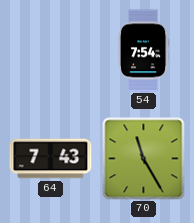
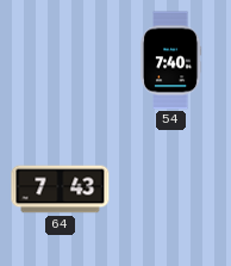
54: 7:54 -> 7:40 (170, 61)
70: 11:25 -> none (144, 159)
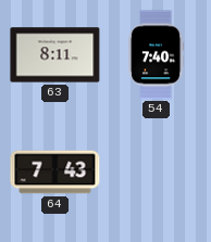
63: none -> 8:11 (55, 55)
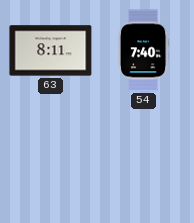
64: 7:43 -> none (55, 173)
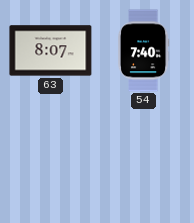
63: 8:11 -> 8:07 (51, 51)
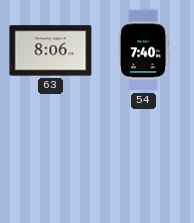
63: 8:07 -> 8:06 (51, 51)
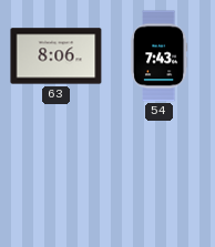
54: 7:40 -> 7:43 (158, 56)
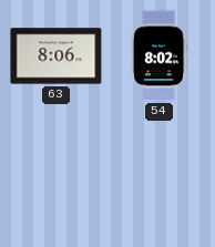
54: 7:43 -> 8:02 (158, 56)
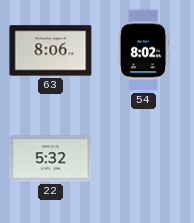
22: none -> 5:32 (51, 159)
